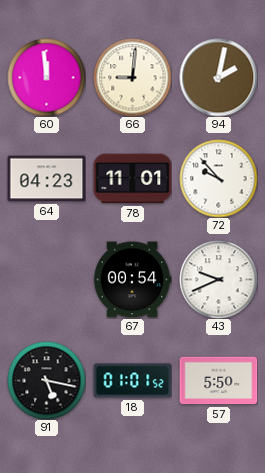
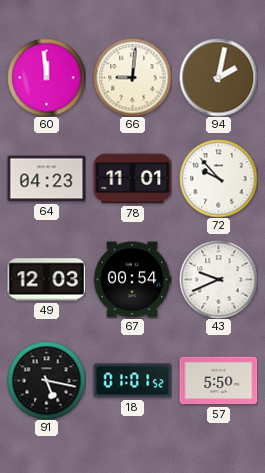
49: none -> 12:03 (46, 280)
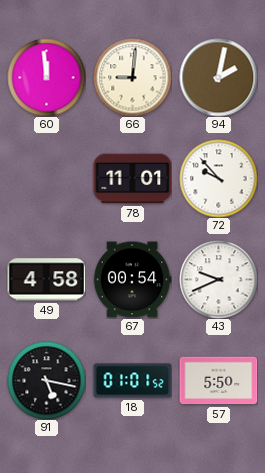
64: 04:23 -> none (46, 179)
49: 12:03 -> 4:58 (46, 280)
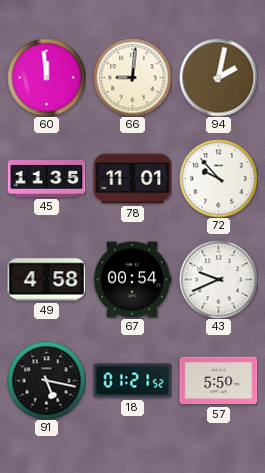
45: none -> 11:35 (46, 178)
18: 01:01 -> 01:21 (132, 381)
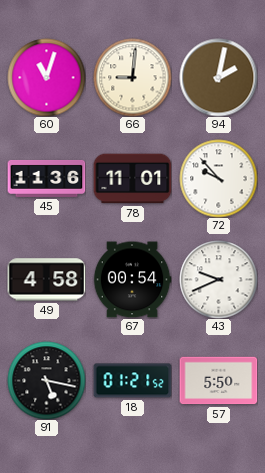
60: 11:59 -> 11:03 (46, 77)
45: 11:35 -> 11:36 (46, 178)
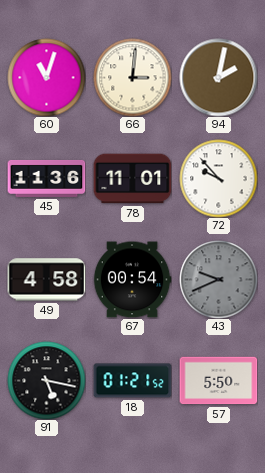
66: 9:01 -> 3:01 (132, 77)
43 dial: white -> grey (218, 279)
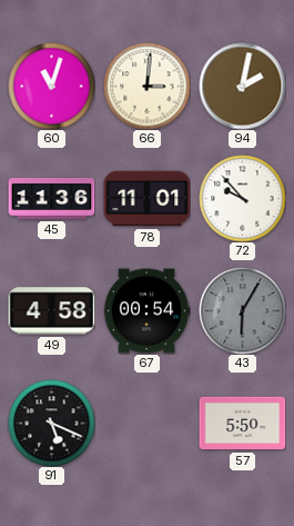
43: 9:41 -> 6:05 (242, 310)
91: 5:17 -> 5:19 (51, 423)
18: 01:21 -> none (132, 381)
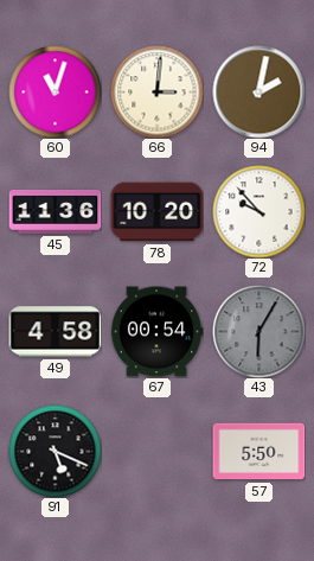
78: 11:01 -> 10:20 (156, 212)
